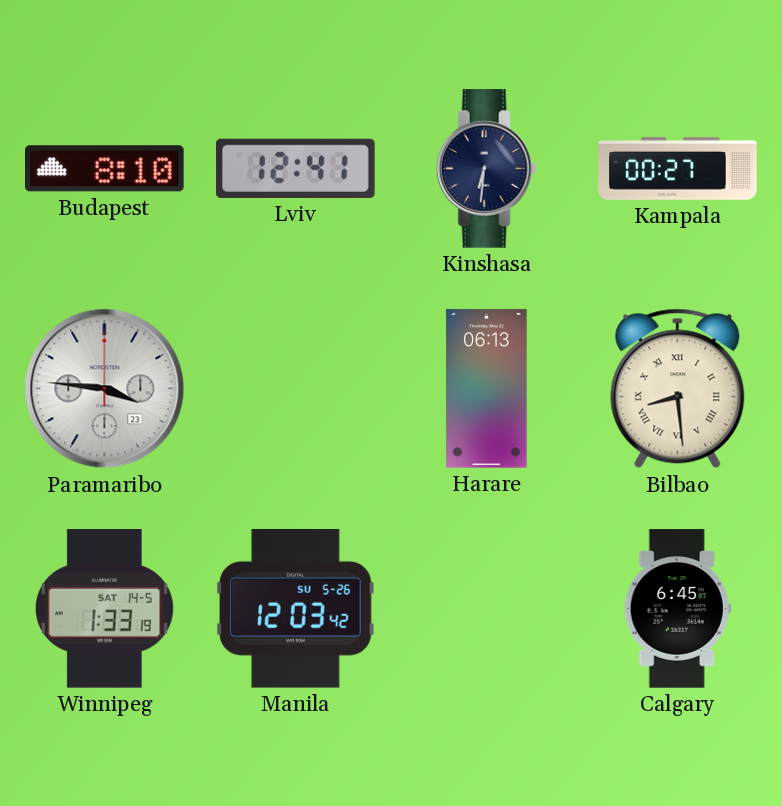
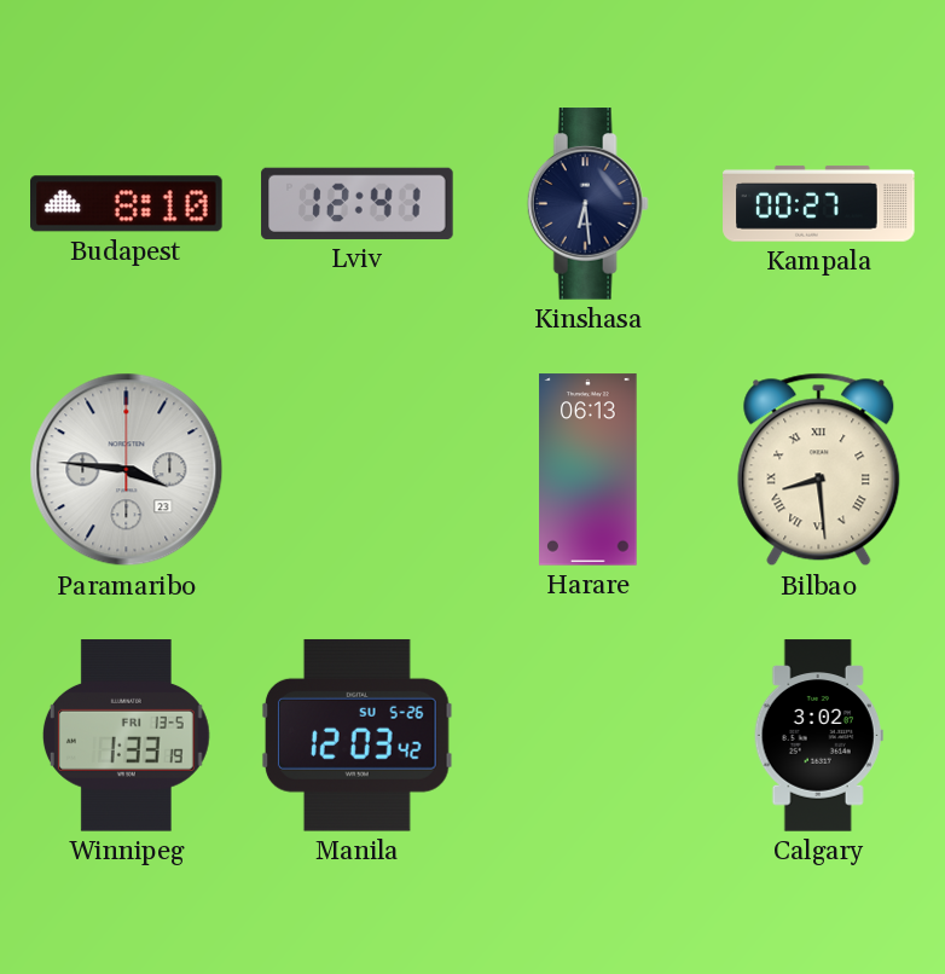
Kinshasa: 6:31 -> 6:29 (587, 204)
Winnipeg date: SAT 14-5 -> FRI 13-5 (126, 736)
Calgary: 6:45 -> 3:02 (818, 736)
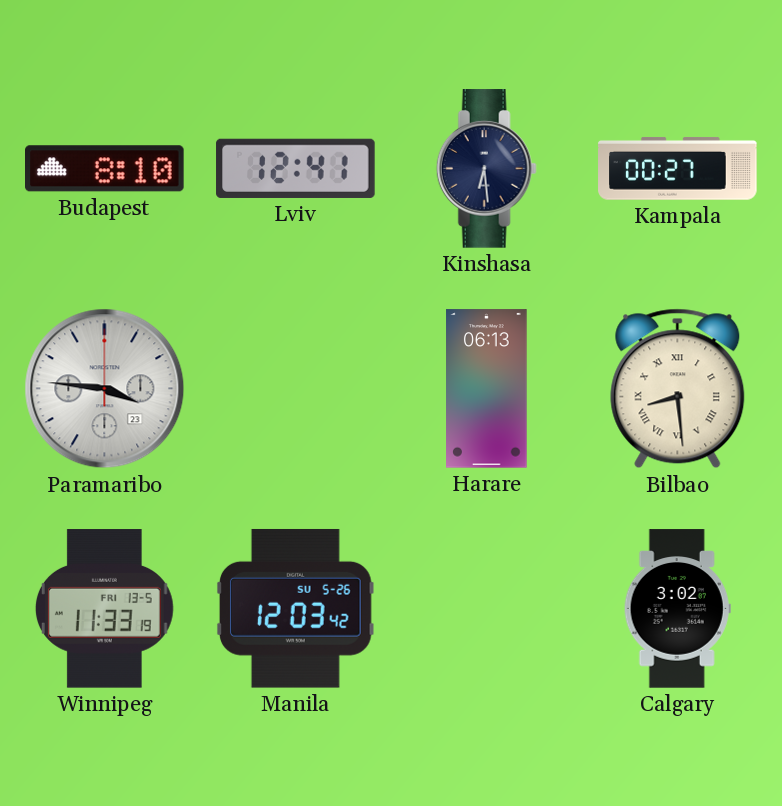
Winnipeg: 1:33 -> 11:33 (104, 609)
